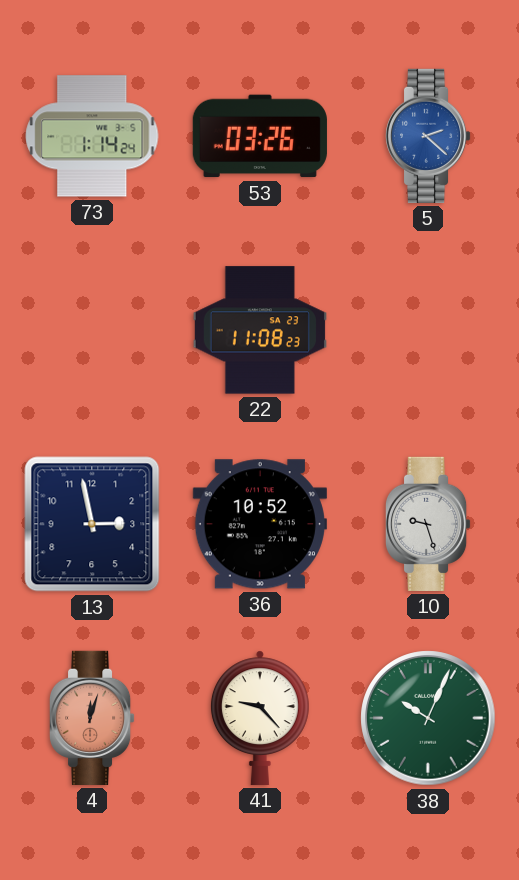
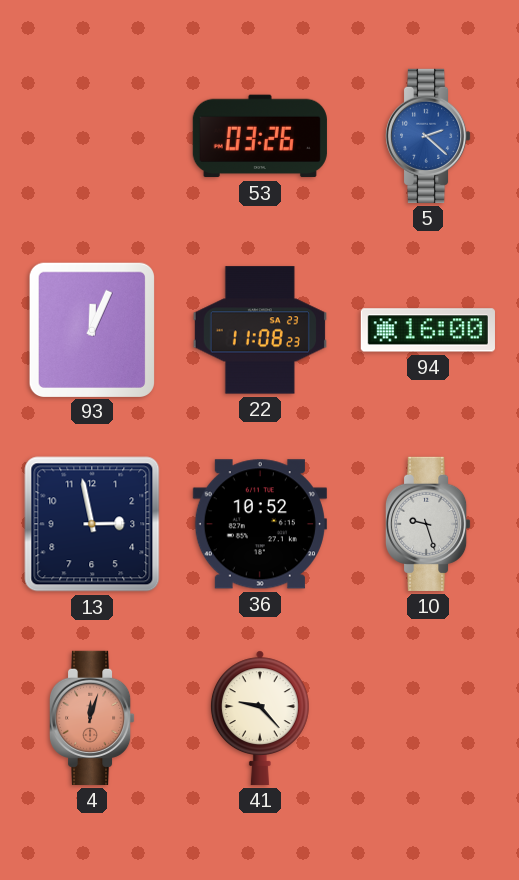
73: 1:14 -> none (92, 136)
93: none -> 12:04 (91, 329)
94: none -> 16:00 (428, 330)
38: 10:04 -> none (428, 718)
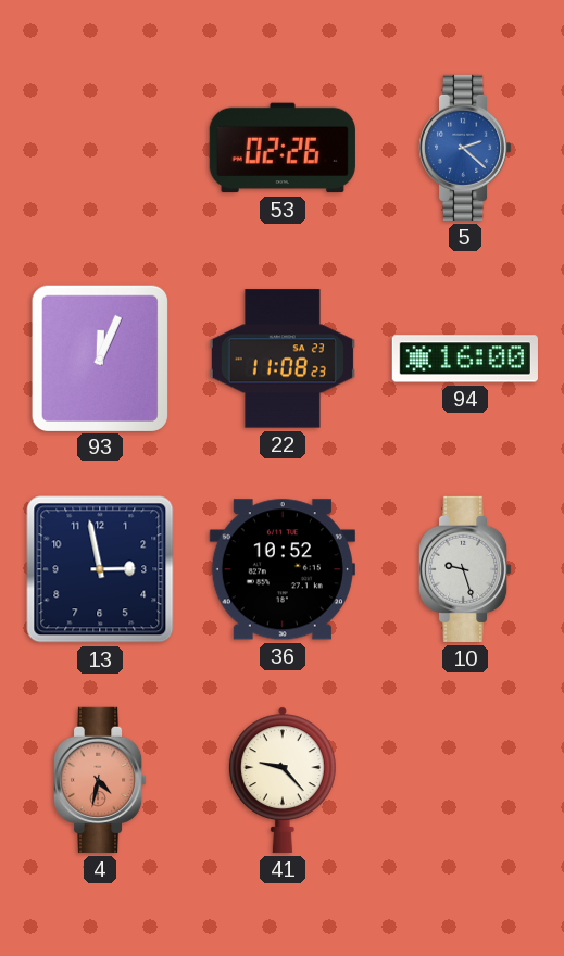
53: 03:26 -> 02:26 (283, 148)
4: 12:03 -> 4:32 (100, 780)
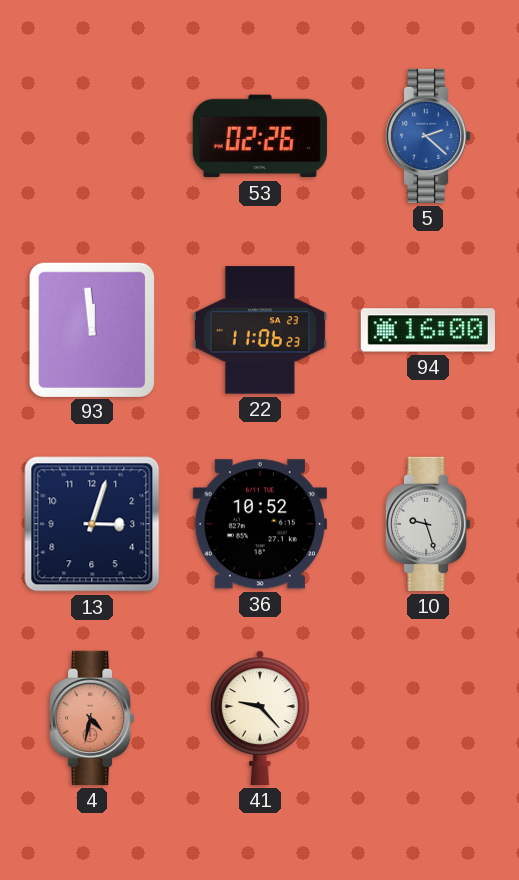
93: 12:04 -> 11:59 (91, 329)
22: 11:08 -> 11:06 (260, 330)
13: 2:58 -> 3:03 (92, 524)
